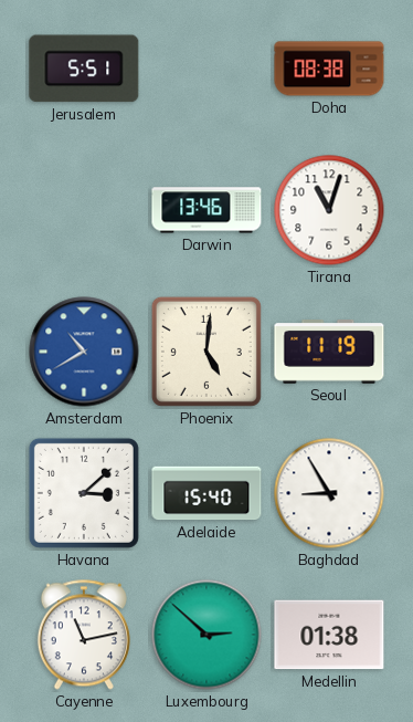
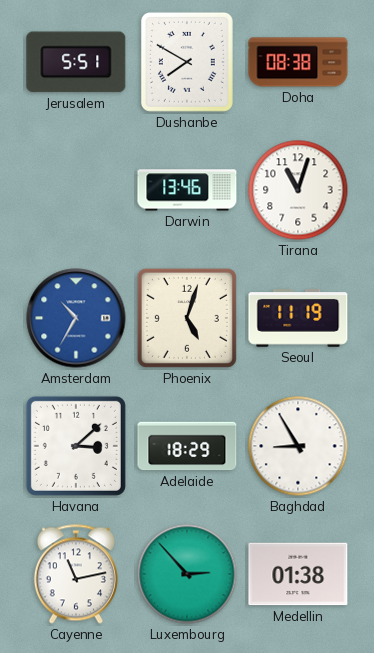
Dushanbe: none -> 7:50 (187, 62)
Amsterdam: 10:40 -> 10:35 (76, 318)
Phoenix: 5:01 -> 5:03 (187, 318)
Adelaide: 15:40 -> 18:29 (187, 446)
Luxembourg: 2:52 -> 2:53 (187, 574)
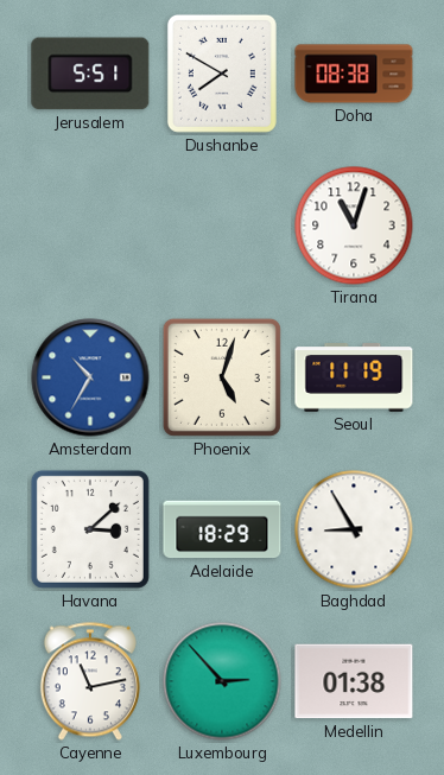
Darwin: 13:46 -> none (187, 190)
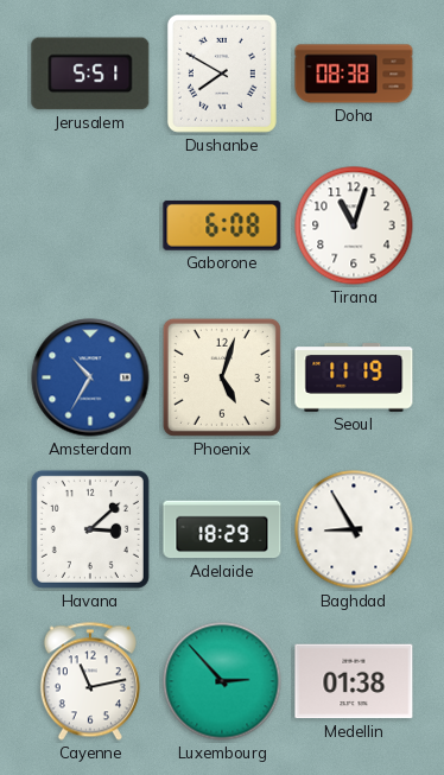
Gaborone: none -> 6:08 (222, 225)
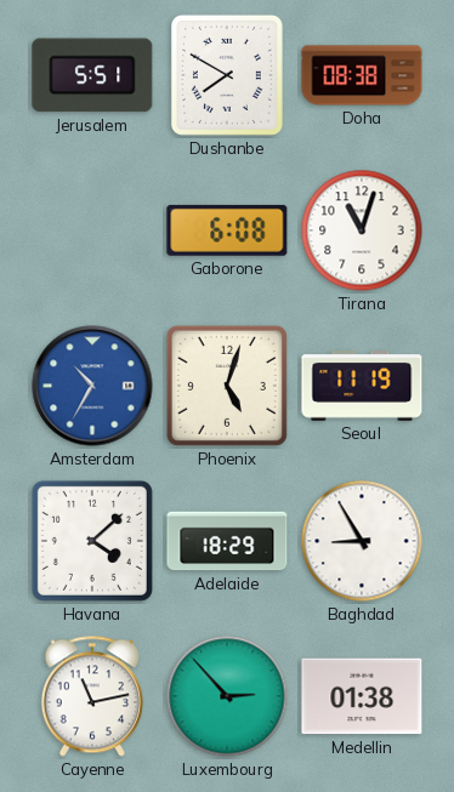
Havana: 3:08 -> 4:08 (92, 541)
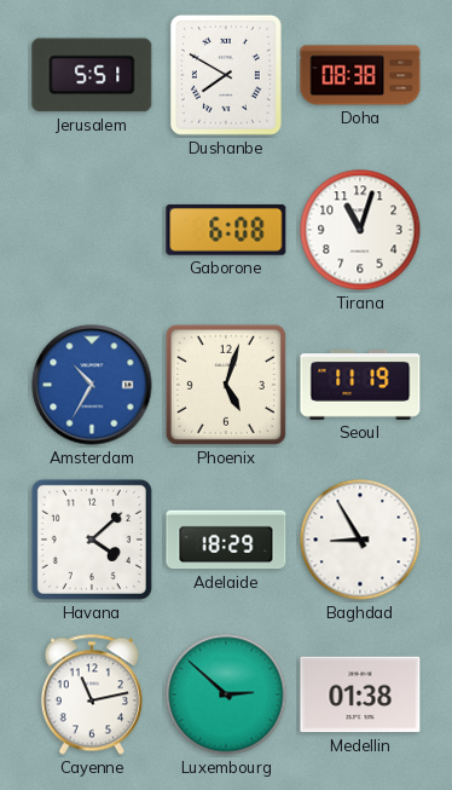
Luxembourg: 2:53 -> 2:52 (226, 694)
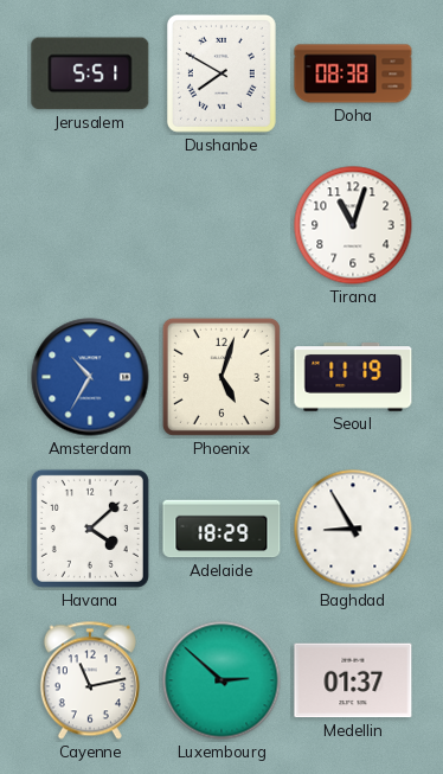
Gaborone: 6:08 -> none (226, 230)
Medellin: 01:38 -> 01:37 (353, 680)
